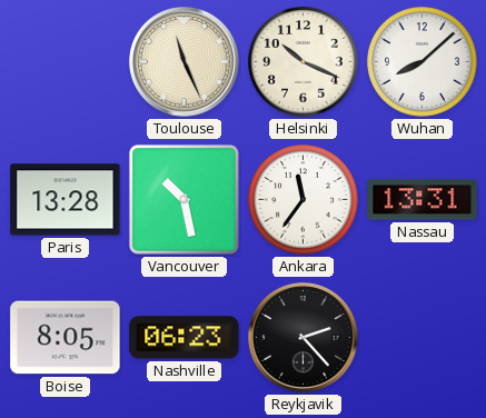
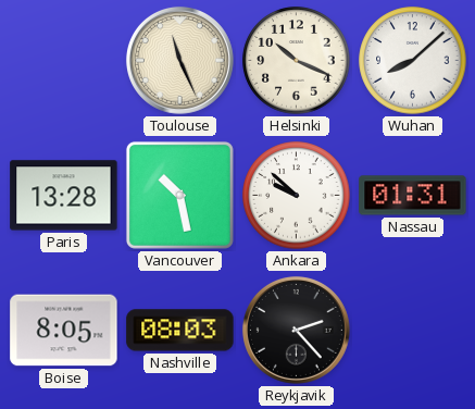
Ankara: 11:36 -> 9:52 (297, 196)
Nassau: 13:31 -> 01:31 (413, 196)
Nashville: 06:23 -> 08:03 (180, 331)
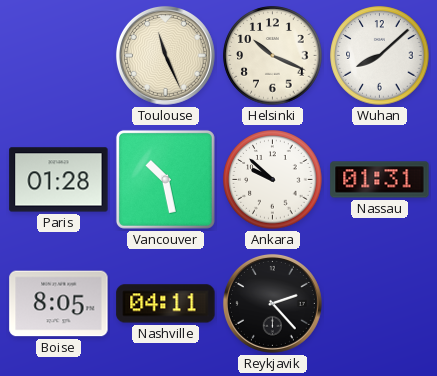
Paris: 13:28 -> 01:28 (59, 180)
Nashville: 08:03 -> 04:11 (166, 304)
